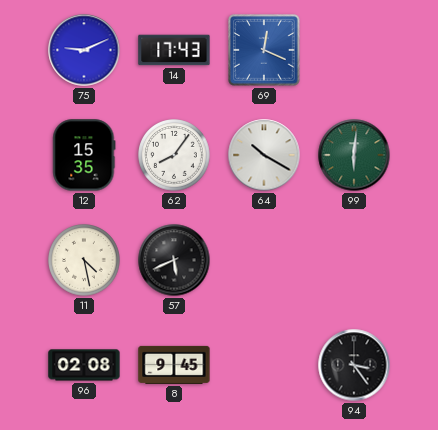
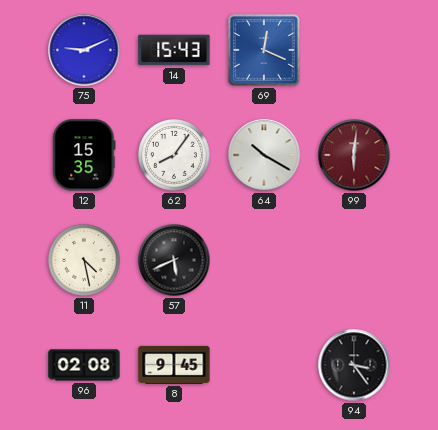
14: 17:43 -> 15:43 (174, 50)
99 dial: green -> burgundy (354, 155)
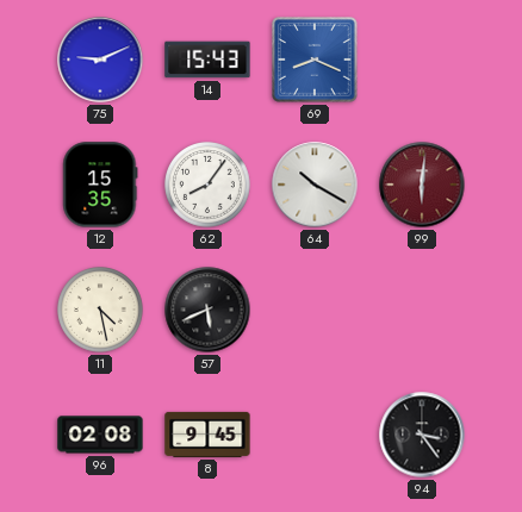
69: 12:19 -> 8:19 (316, 61)
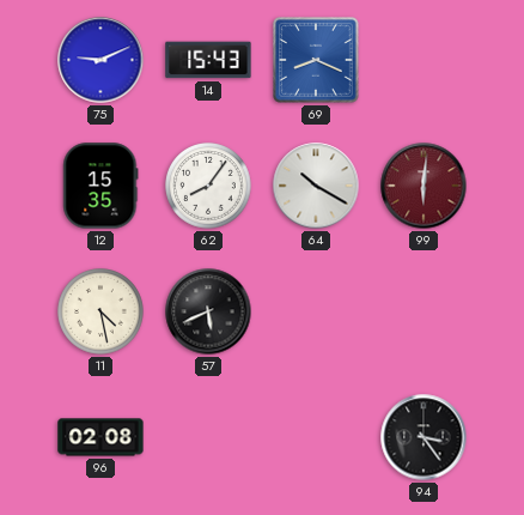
8: 9:45 -> none (207, 435)
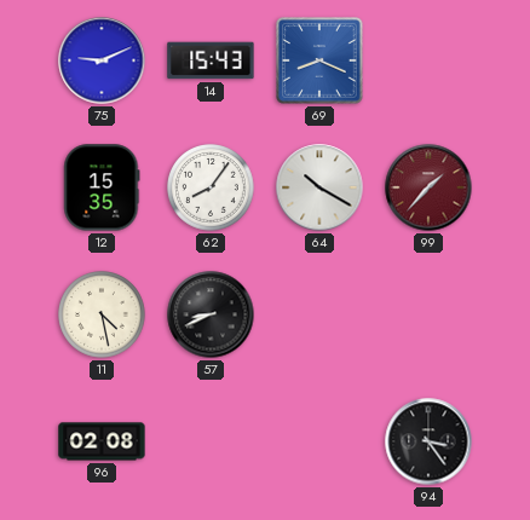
99: 6:01 -> 1:37 (428, 187)
57: 5:41 -> 8:41 (211, 314)
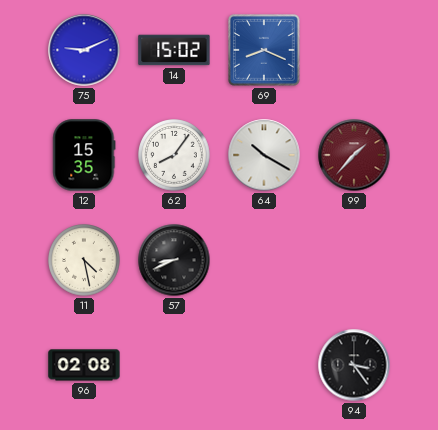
14: 15:43 -> 15:02 (174, 50)
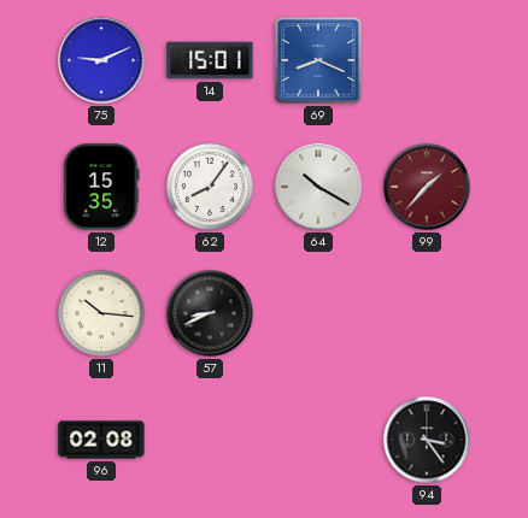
14: 15:02 -> 15:01 (210, 60)
11: 4:28 -> 10:16 (102, 314)
